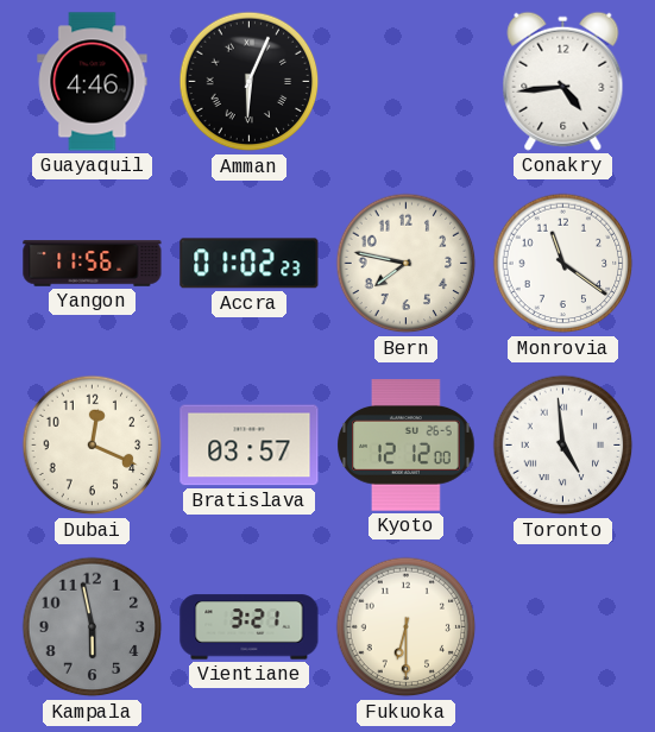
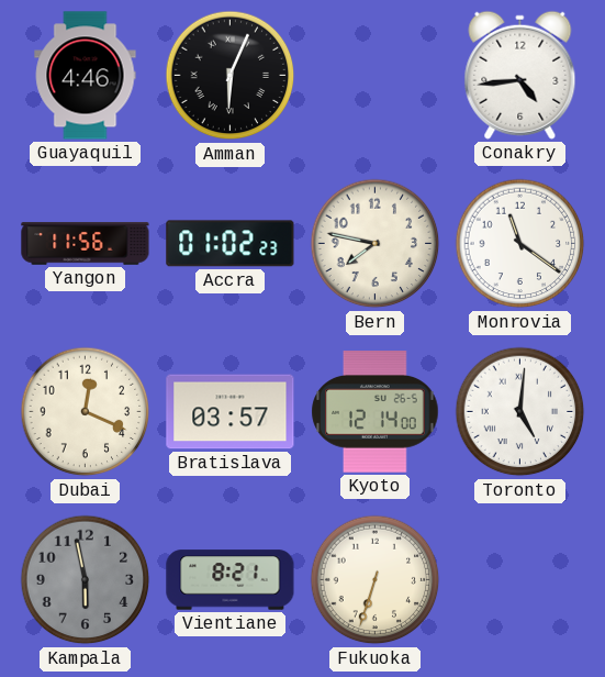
Kyoto: 12:12 -> 12:14 (376, 412)
Toronto: 4:59 -> 5:01 (520, 412)
Vientiane: 3:21 -> 8:21 (231, 580)
Fukuoka: 6:30 -> 6:33 (376, 580)
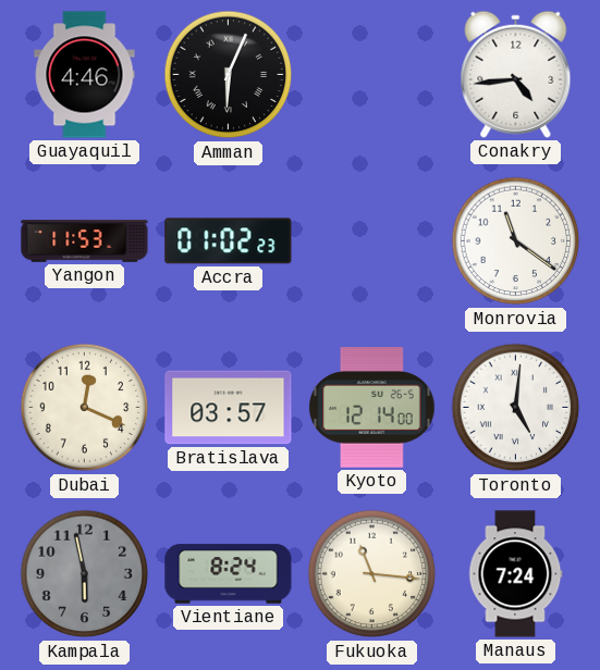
Yangon: 11:56 -> 11:53 (85, 241)
Bern: 7:47 -> none (376, 244)
Vientiane: 8:21 -> 8:24 (229, 574)
Fukuoka: 6:33 -> 11:16 (372, 574)
Manaus: none -> 7:24 (515, 574)
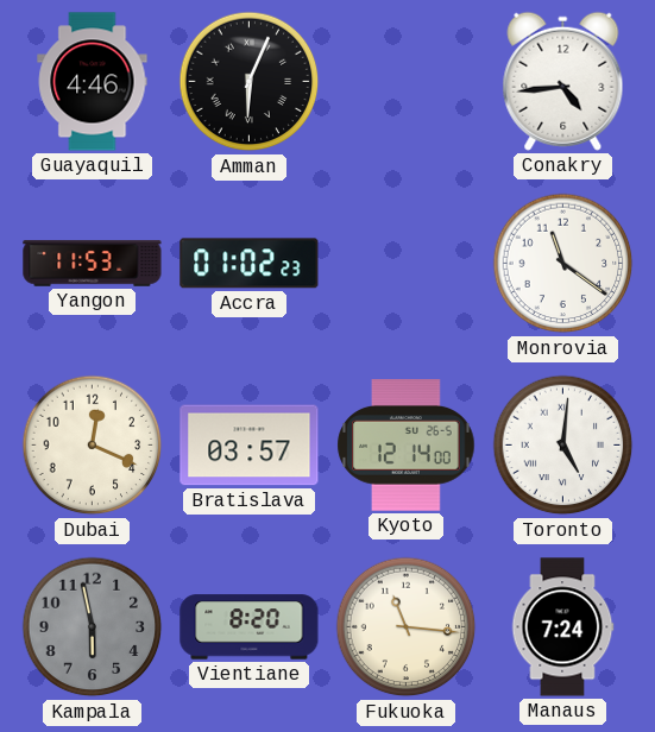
Vientiane: 8:24 -> 8:20 (250, 627)
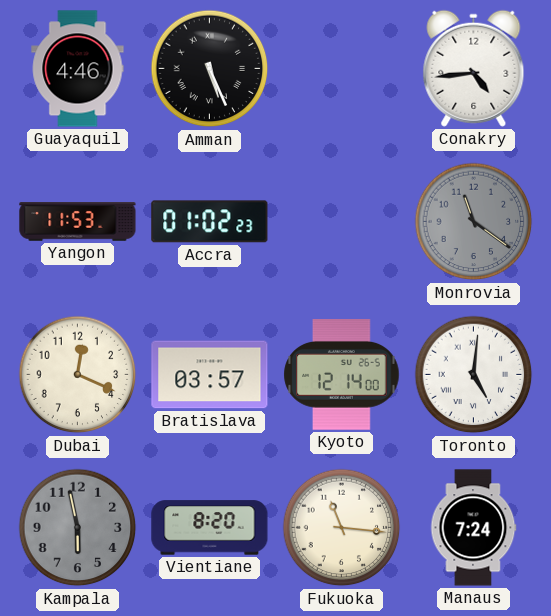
Amman: 6:04 -> 5:26 (210, 69)
Monrovia dial: white -> grey (474, 222)
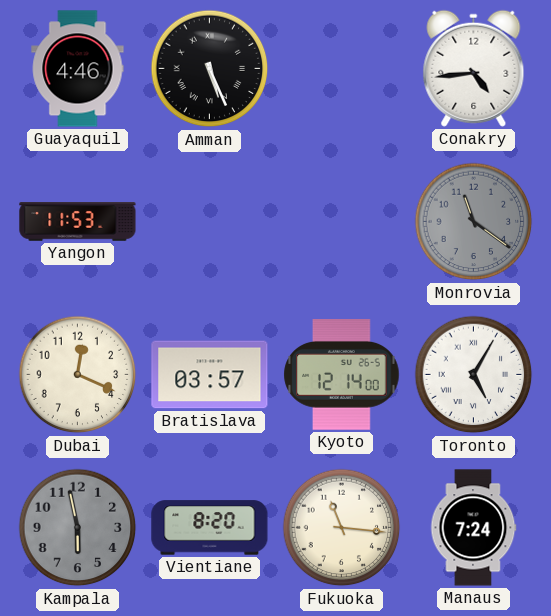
Accra: 01:02 -> none (210, 222)
Toronto: 5:01 -> 5:05 (474, 375)
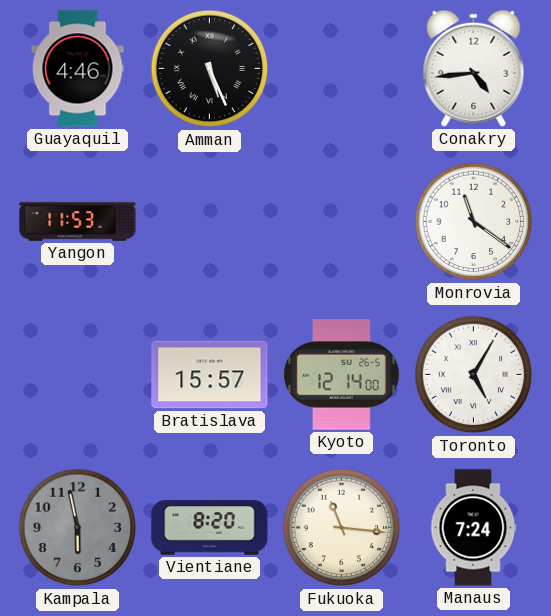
Monrovia dial: grey -> white (474, 222)
Dubai: 12:19 -> none (78, 375)
Bratislava: 03:57 -> 15:57 (210, 375)
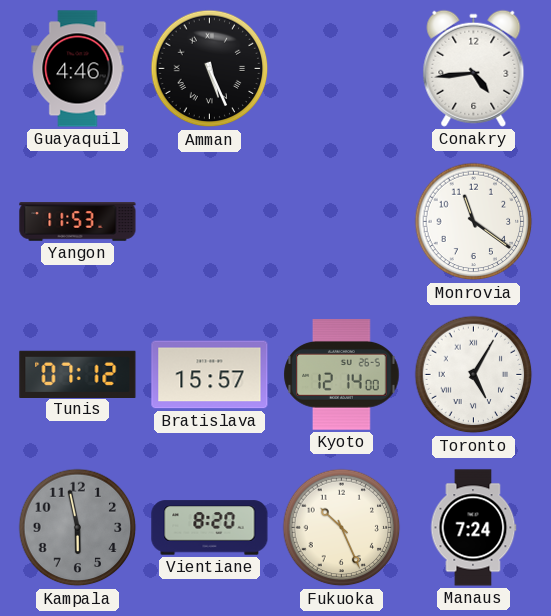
Tunis: none -> 07:12 (78, 374)
Fukuoka: 11:16 -> 10:26 (342, 528)
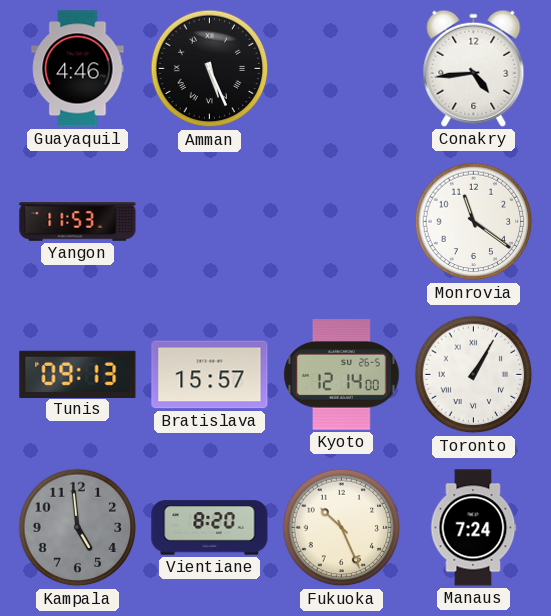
Tunis: 07:12 -> 09:13 (78, 374)
Toronto: 5:05 -> 1:05 (474, 375)
Kampala: 5:58 -> 4:59 (78, 528)
